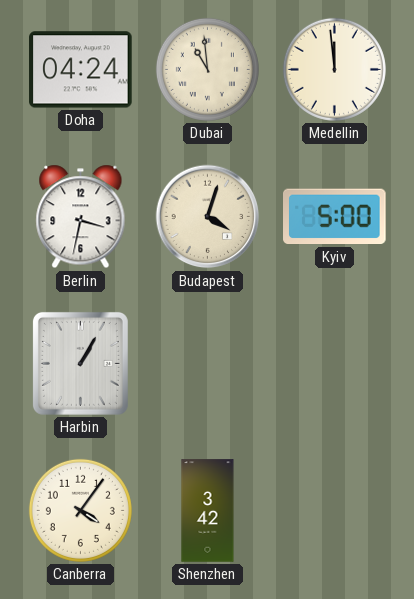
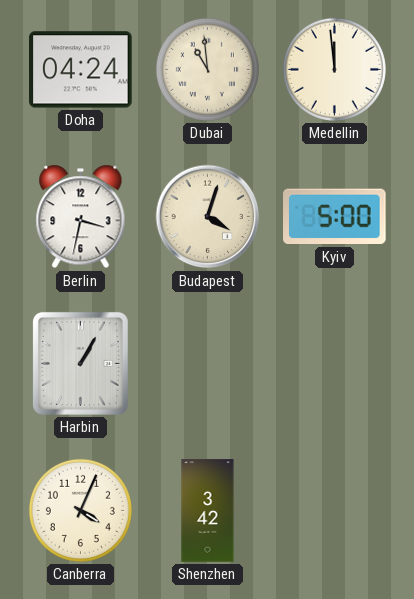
Canberra: 4:06 -> 4:04 (80, 510)
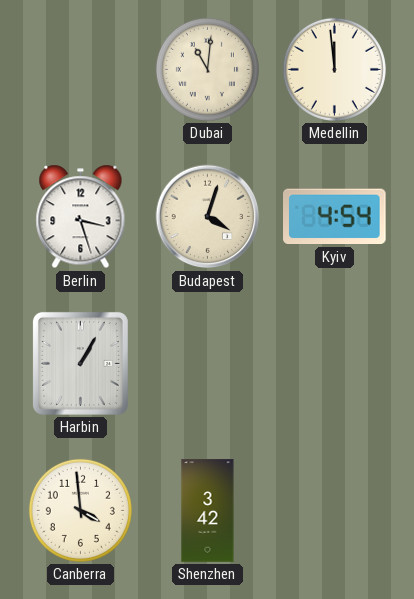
Doha: 04:24 -> none (81, 70)
Dubai: 10:59 -> 11:01 (207, 69)
Berlin: 3:32 -> 3:27 (81, 217)
Kyiv: 5:00 -> 4:54 (335, 217)
Canberra: 4:04 -> 3:59 (80, 510)
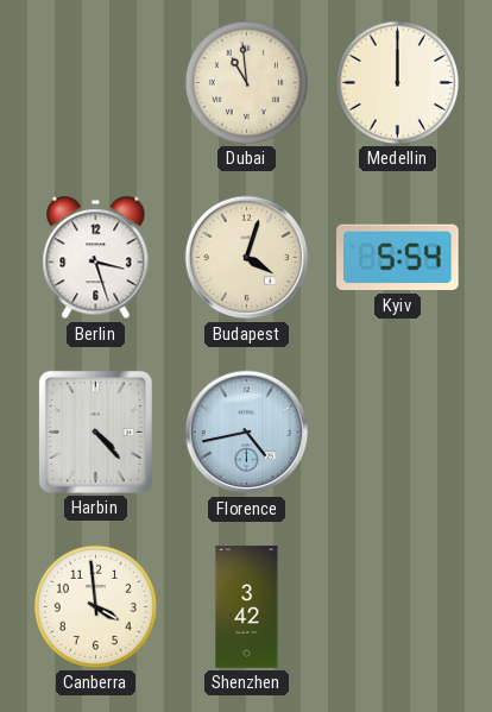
Dubai: 11:01 -> 10:59 (246, 82)
Medellin: 11:59 -> 12:00 (397, 82)
Kyiv: 4:54 -> 5:54 (398, 258)
Harbin: 1:05 -> 4:23 (95, 431)
Florence: none -> 4:43 (247, 433)
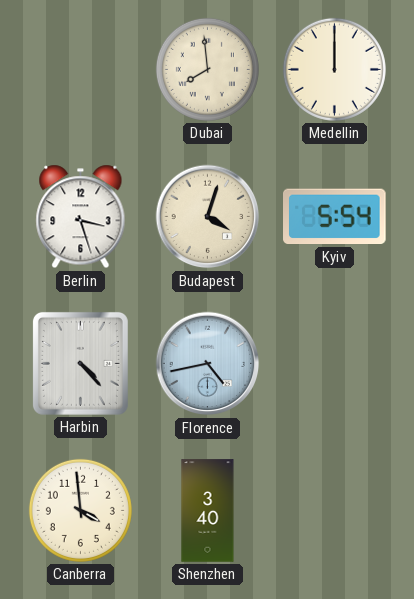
Dubai: 10:59 -> 7:59 (207, 69)
Shenzhen: 3:42 -> 3:40 (208, 511)
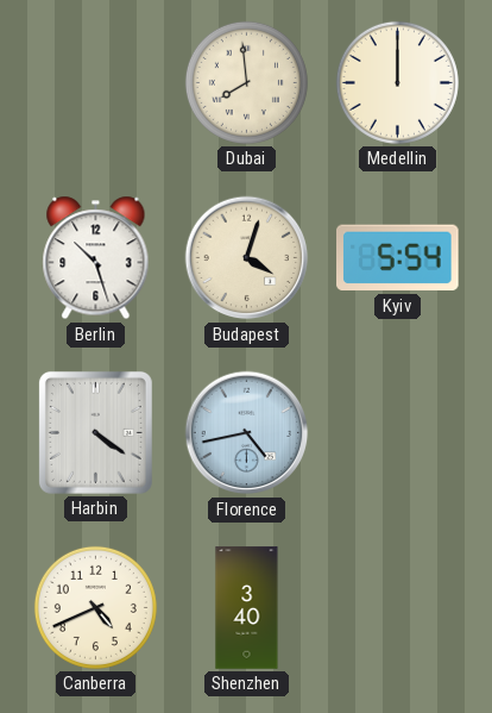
Berlin: 3:27 -> 10:27 (96, 258)
Harbin: 4:23 -> 4:21 (95, 432)
Canberra: 3:59 -> 4:41 (95, 607)
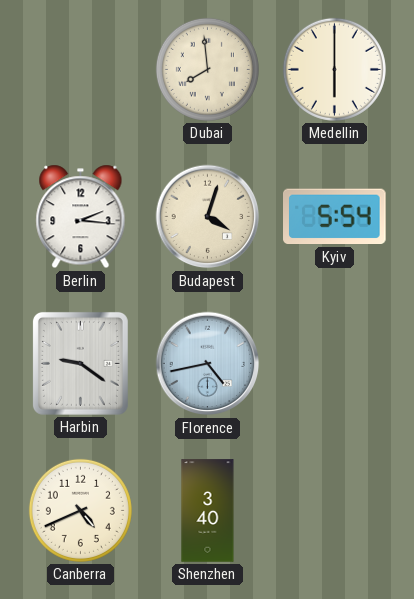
Medellin: 12:00 -> 6:00 (334, 69)
Berlin: 10:27 -> 2:16 (81, 217)
Harbin: 4:21 -> 9:21 (80, 363)
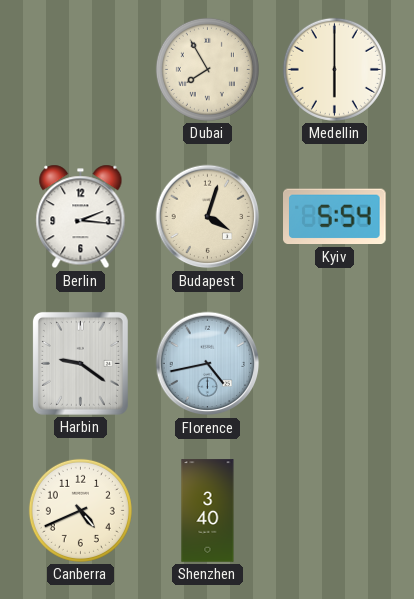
Dubai: 7:59 -> 7:55 (207, 69)
